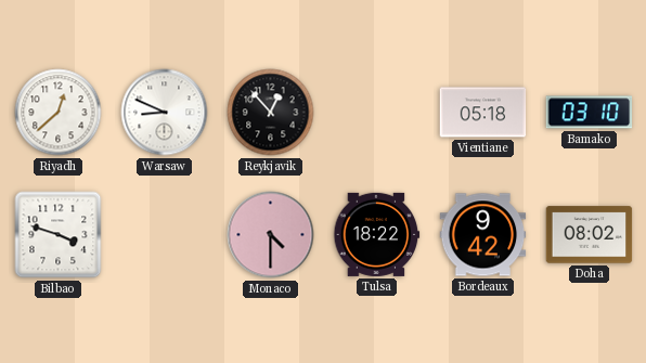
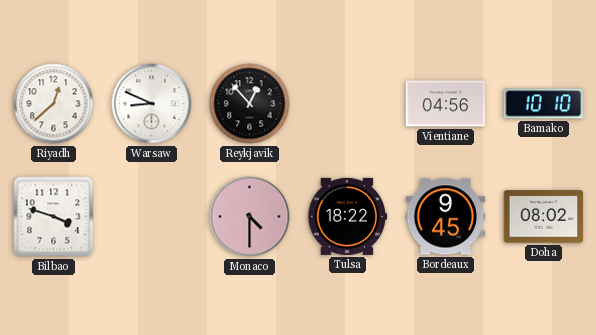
Vientiane: 05:18 -> 04:56 (446, 104)
Bamako: 03:10 -> 10:10 (544, 104)
Bordeaux: 9:42 -> 9:45 (446, 217)
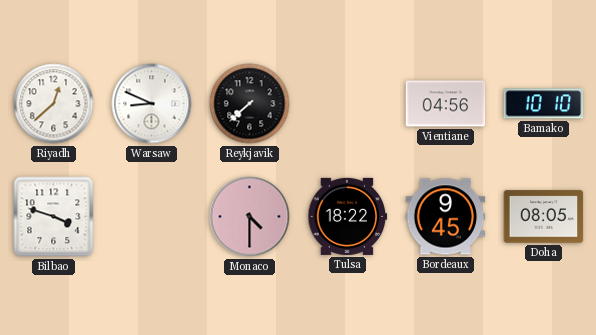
Reykjavik: 12:53 -> 7:38 (250, 104)
Doha: 08:02 -> 08:05 (544, 217)
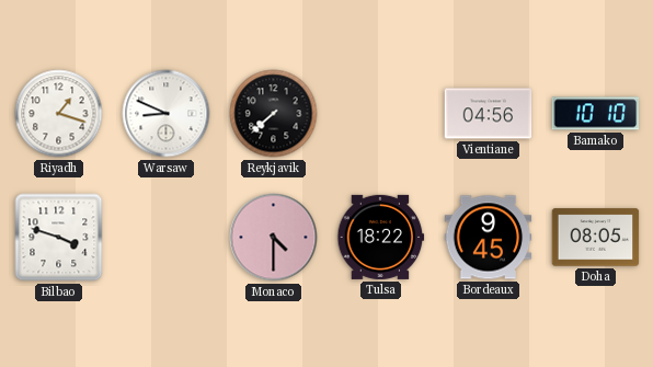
Riyadh: 12:38 -> 1:18 (59, 114)
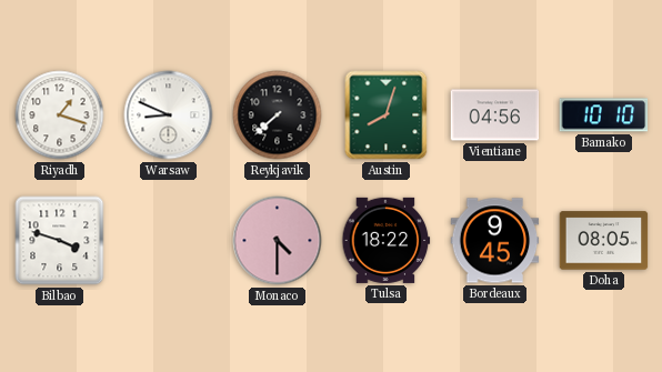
Austin: none -> 8:03 (387, 115)
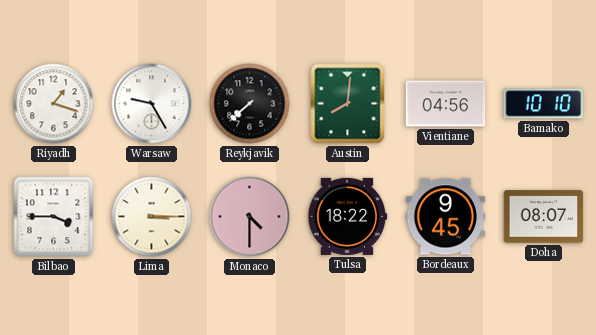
Warsaw: 8:49 -> 9:25 (152, 104)
Austin: 8:03 -> 8:01 (348, 104)
Bilbao: 3:48 -> 3:45 (54, 217)
Lima: none -> 3:15 (152, 217)
Doha: 08:05 -> 08:07 (544, 217)
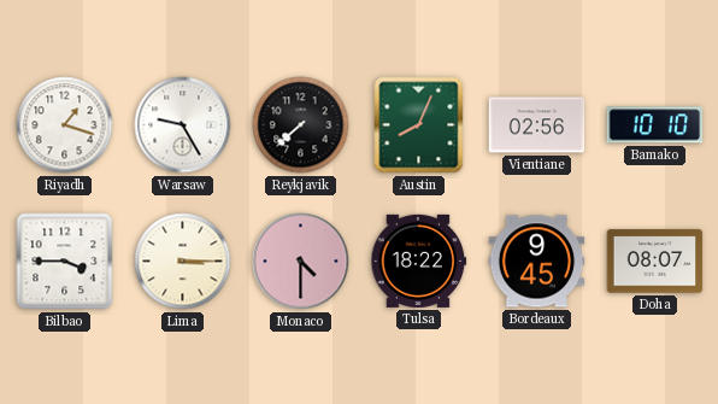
Austin: 8:01 -> 8:04 (419, 125)
Vientiane: 04:56 -> 02:56 (537, 125)
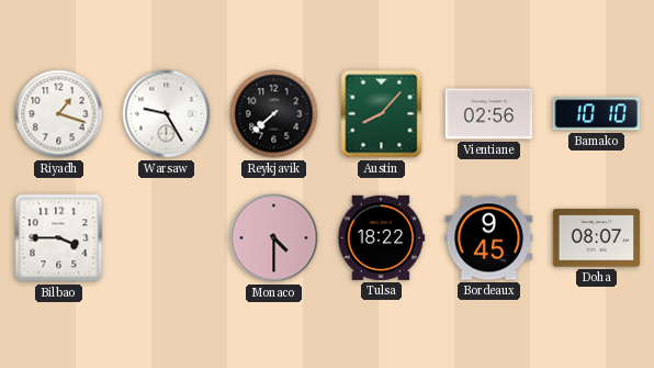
Austin: 8:04 -> 8:07 (382, 114)
Lima: 3:15 -> none (183, 262)
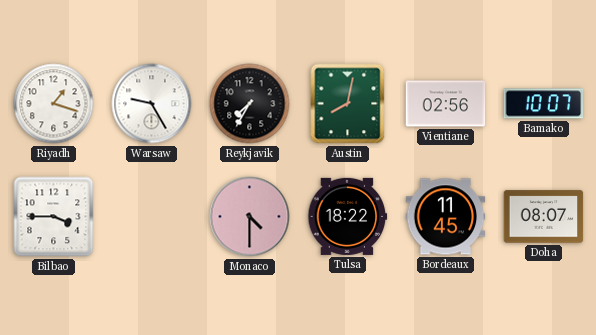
Reykjavik: 7:38 -> 7:35 (250, 104)
Austin: 8:07 -> 8:02 (348, 104)
Bamako: 10:10 -> 10:07 (544, 104)
Bordeaux: 9:45 -> 11:45 (446, 217)
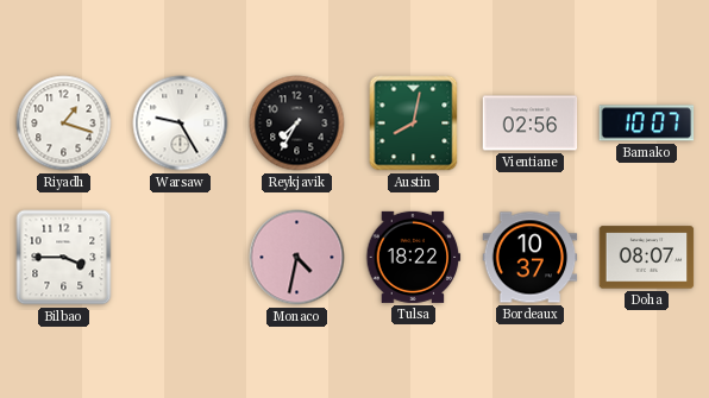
Monaco: 4:30 -> 4:32 (297, 258)
Bordeaux: 11:45 -> 10:37 (531, 258)
